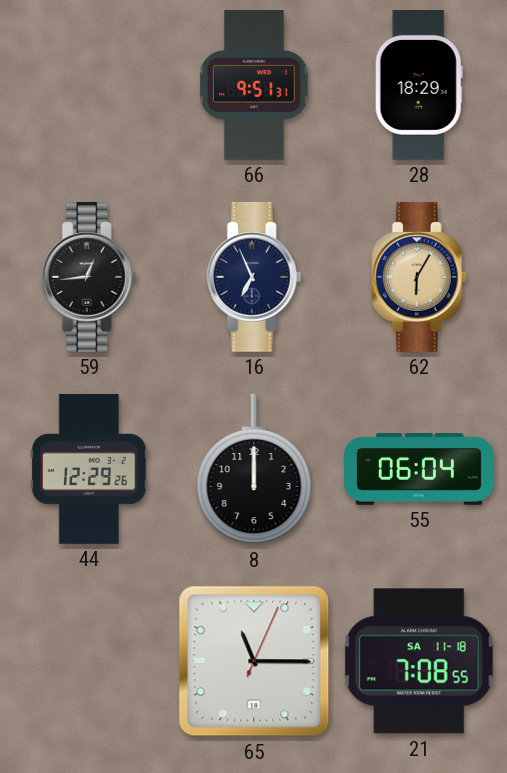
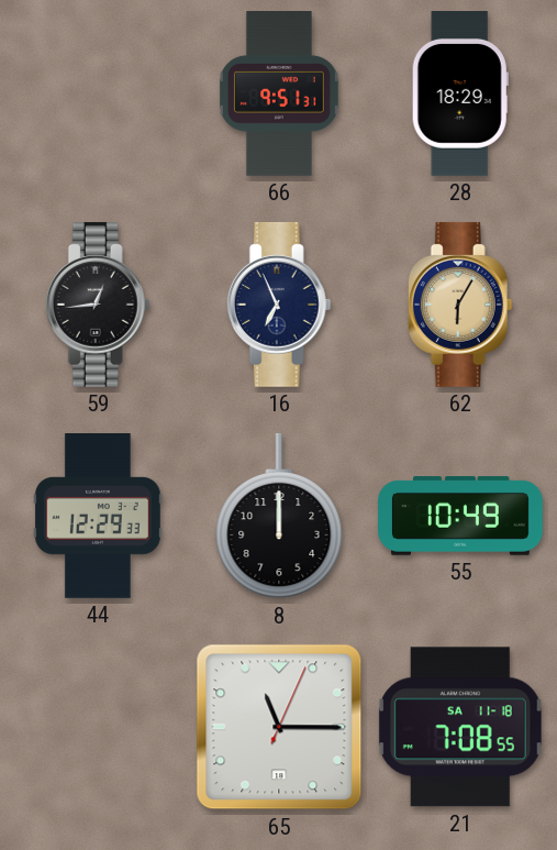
44: 12:29:26 -> 12:29:33 (98, 517)
55: 06:04 -> 10:49 (461, 516)
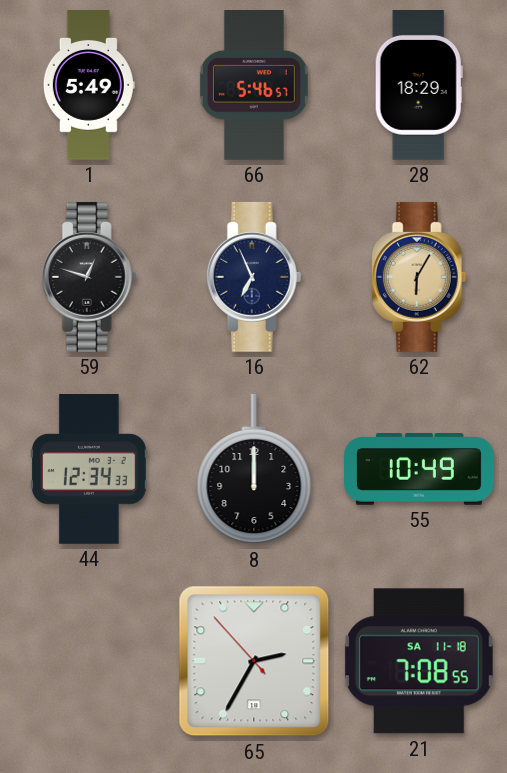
1: none -> 5:49 (89, 86)
66: 9:51 -> 5:46 (254, 86)
59: 12:44 -> 12:48 (89, 277)
44: 12:29 -> 12:34 (89, 470)
65: 11:15 -> 2:34 (254, 661)
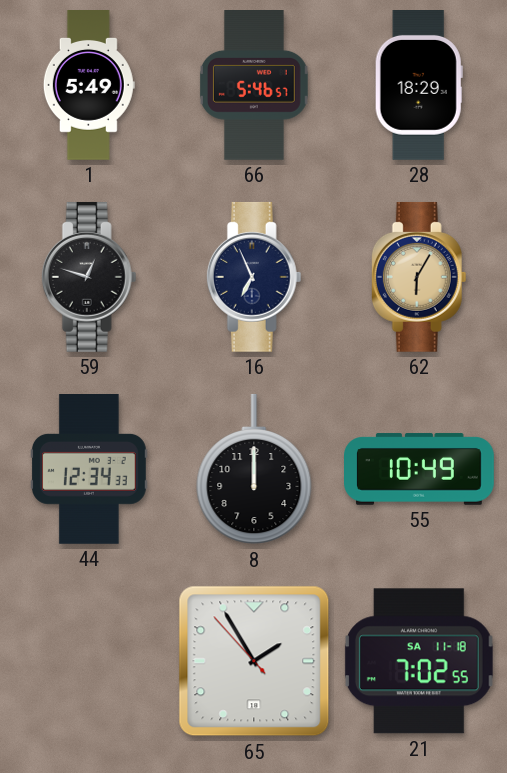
65: 2:34 -> 1:54 (254, 661)
21: 7:08 -> 7:02 (419, 661)
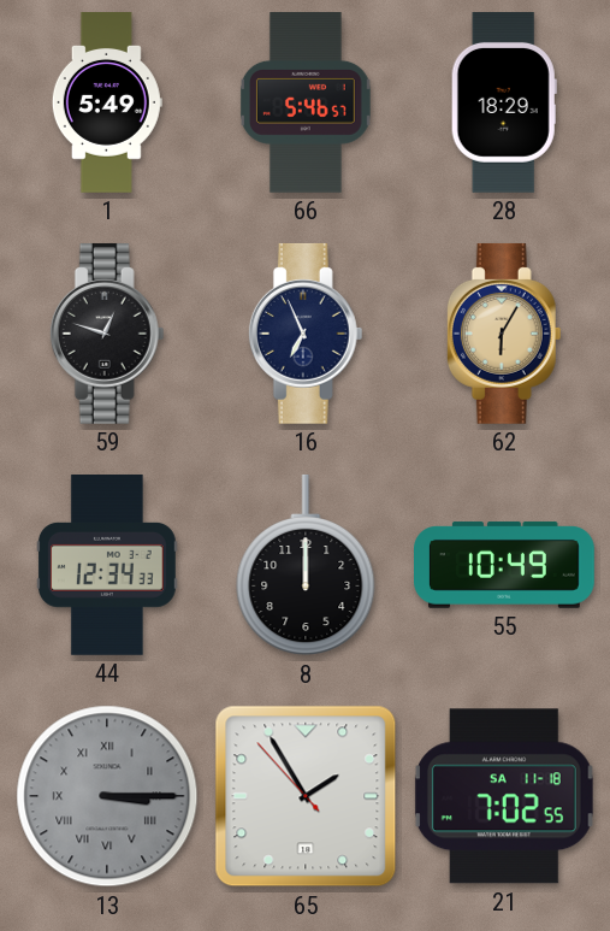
13: none -> 3:15 (107, 796)
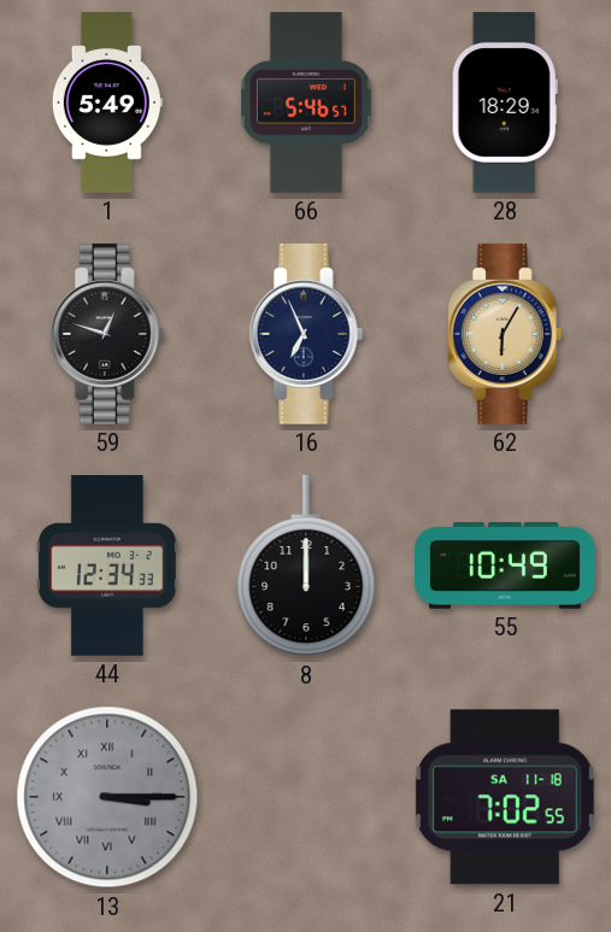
65: 1:54 -> none (306, 796)
